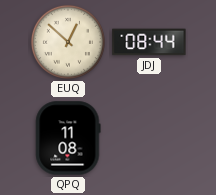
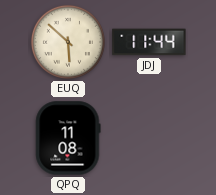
EUQ: 12:52 -> 5:52 (68, 42)
JDJ: 08:44 -> 11:44 (149, 42)
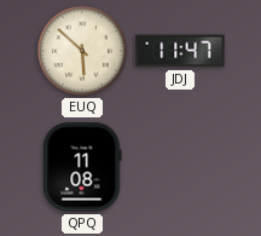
JDJ: 11:44 -> 11:47 (180, 51)
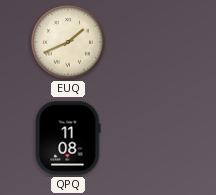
EUQ: 5:52 -> 1:41 (68, 42)
JDJ: 11:47 -> none (180, 51)
